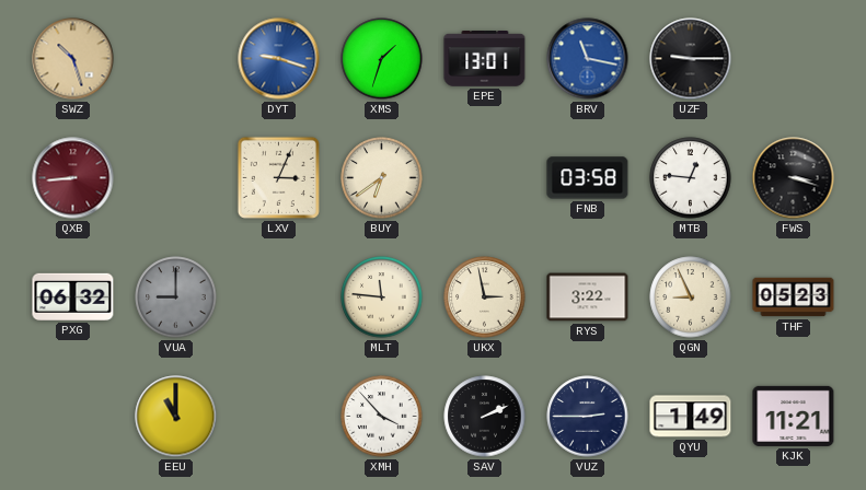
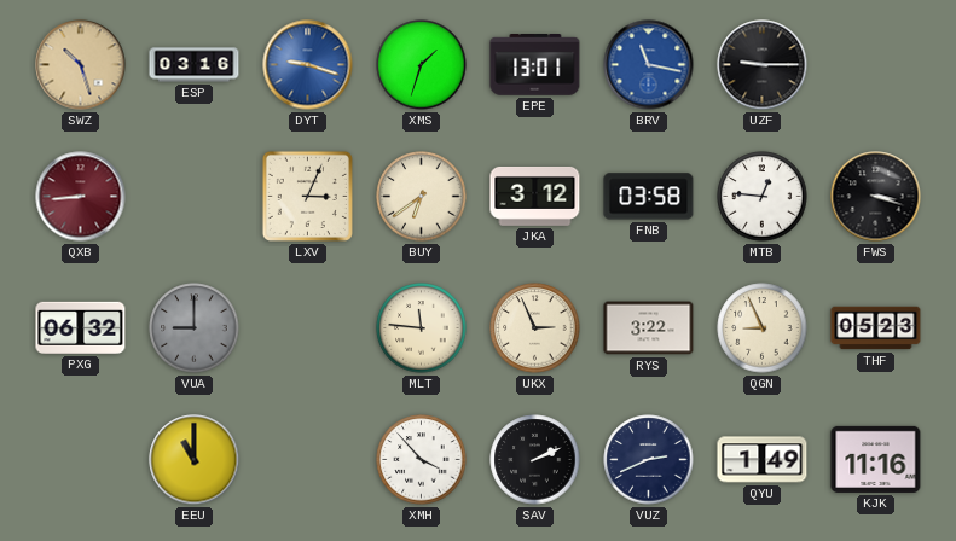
ESP: none -> 03:16 (195, 65)
JKA: none -> 3:12 (535, 196)
UKX: 2:58 -> 2:56 (535, 328)
VUZ: 2:45 -> 2:41 (649, 460)
KJK: 11:21 -> 11:16 (876, 459)
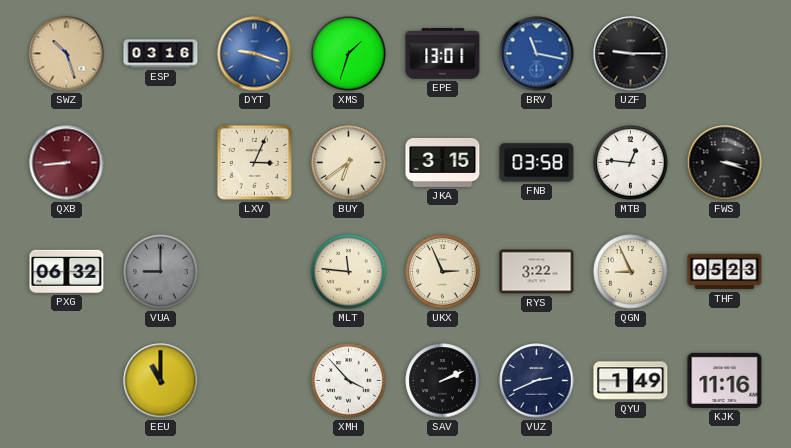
JKA: 3:12 -> 3:15 (443, 162)
